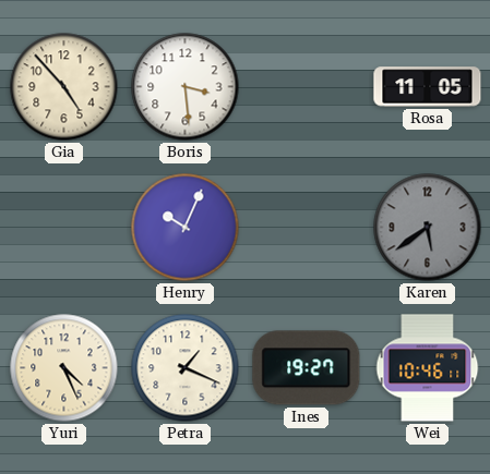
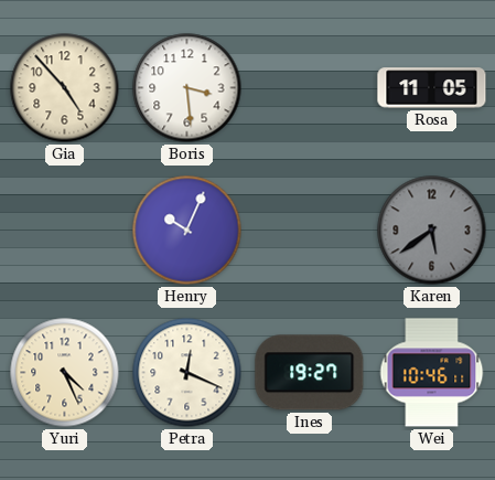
Petra: 1:19 -> 12:19 (187, 373)
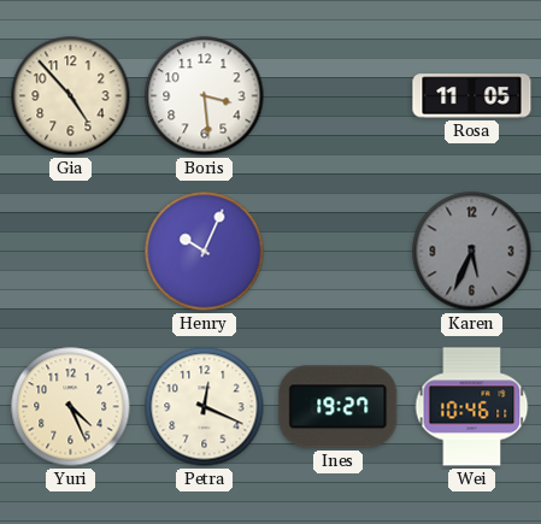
Karen: 5:39 -> 5:34 (472, 252)
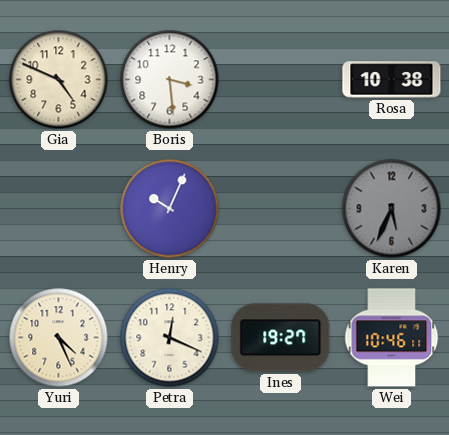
Gia: 4:53 -> 4:49 (59, 80)
Rosa: 11:05 -> 10:38 (392, 80)
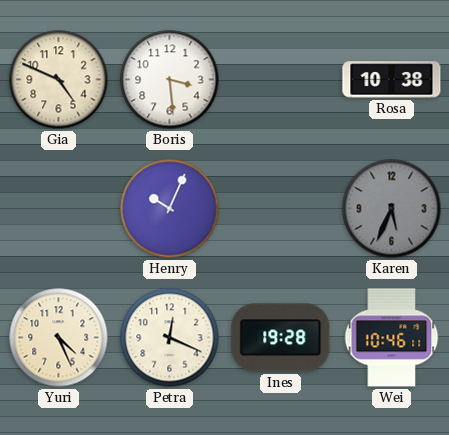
Ines: 19:27 -> 19:28 (281, 338)
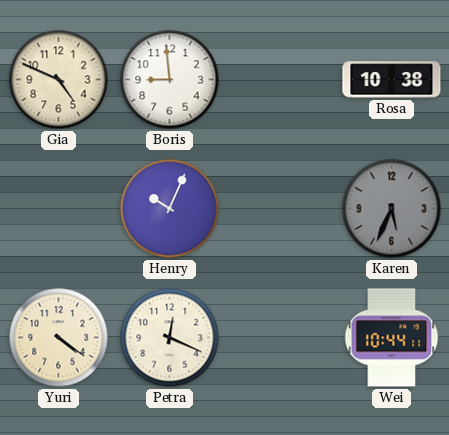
Boris: 3:29 -> 8:59 (170, 80)
Yuri: 4:26 -> 4:21 (59, 338)
Ines: 19:28 -> none (281, 338)
Wei: 10:46 -> 10:44 (392, 338)
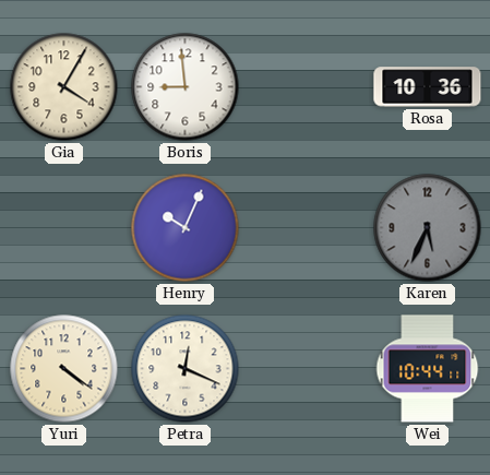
Gia: 4:49 -> 4:05 (64, 87)
Rosa: 10:38 -> 10:36 (428, 87)
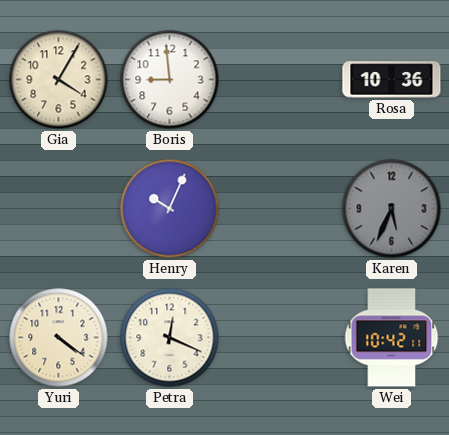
Wei: 10:44 -> 10:42 (392, 338)
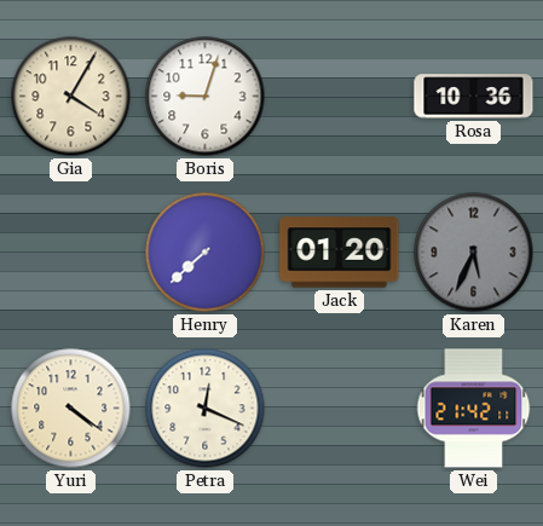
Boris: 8:59 -> 9:03 (206, 97)
Henry: 10:04 -> 7:38 (206, 253)
Jack: none -> 01:20 (340, 253)
Wei: 10:42 -> 21:42 (474, 409)
